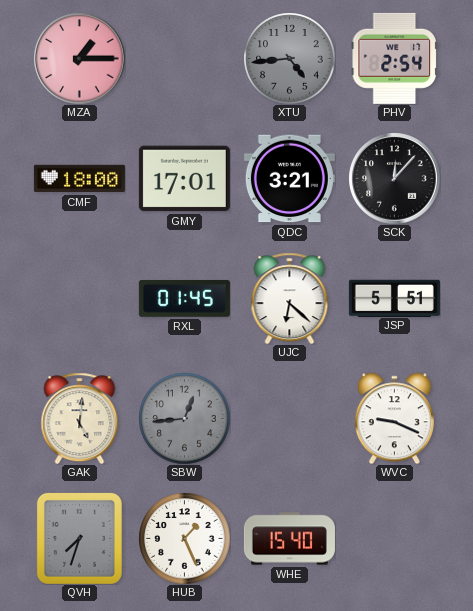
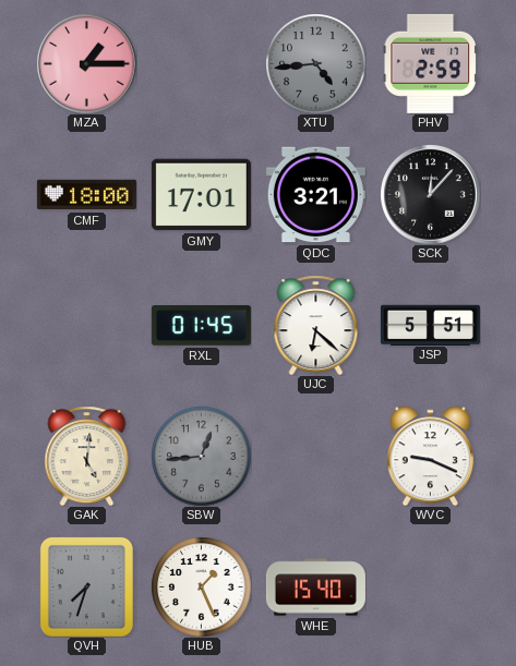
PHV: 2:54 -> 2:59 (430, 63)
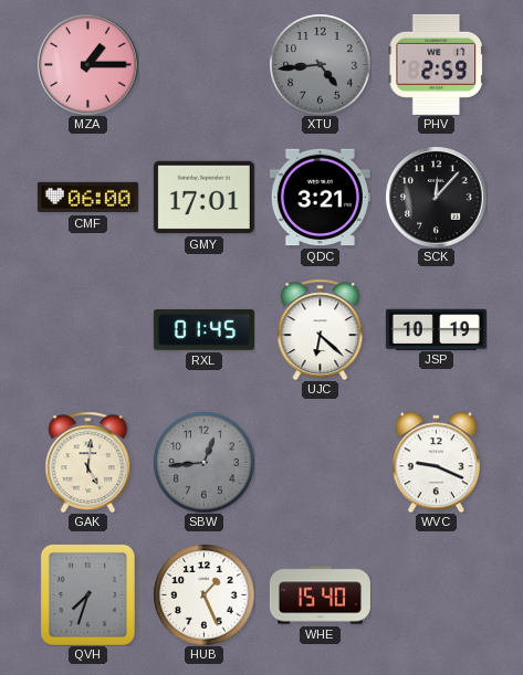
CMF: 18:00 -> 06:00 (87, 198)
JSP: 5:51 -> 10:19 (436, 329)
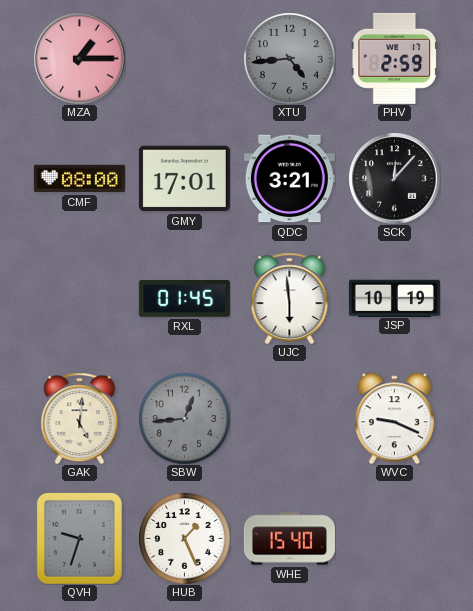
CMF: 06:00 -> 08:00 (79, 179)
UJC: 6:22 -> 5:59 (290, 298)
QVH: 7:33 -> 9:33 (79, 538)
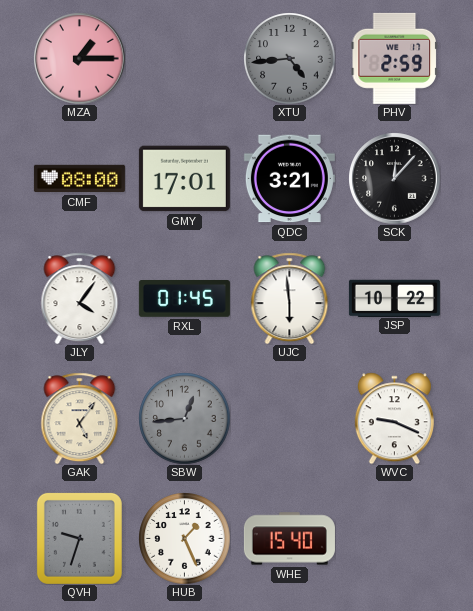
JLY: none -> 4:06 (80, 298)
JSP: 10:19 -> 10:22 (394, 298)
GAK: 5:01 -> 5:06 (80, 418)
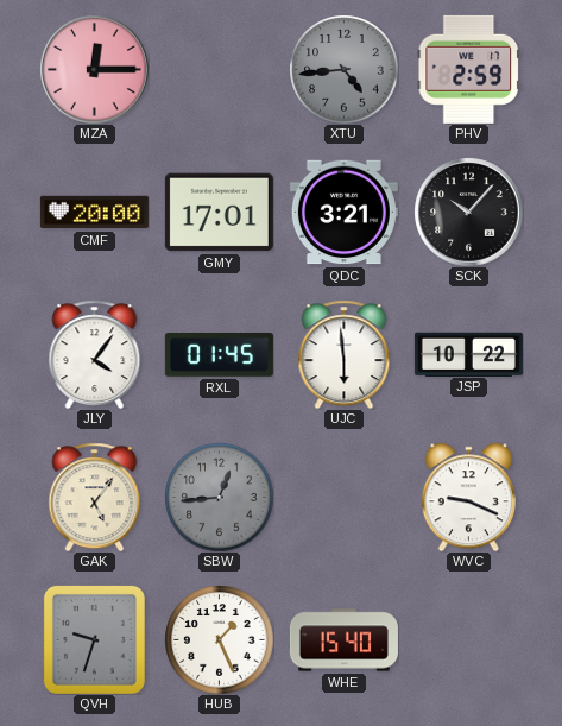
MZA: 1:15 -> 12:15 (94, 69)
CMF: 08:00 -> 20:00 (94, 213)
SCK: 12:07 -> 10:07 (468, 212)
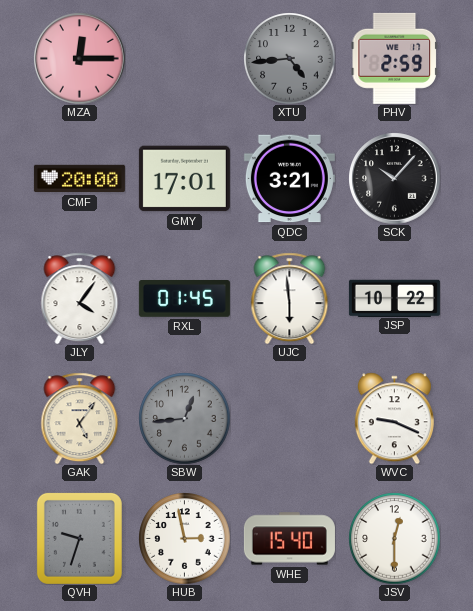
HUB: 1:26 -> 2:58 (184, 538)
JSV: none -> 12:30 (394, 538)
